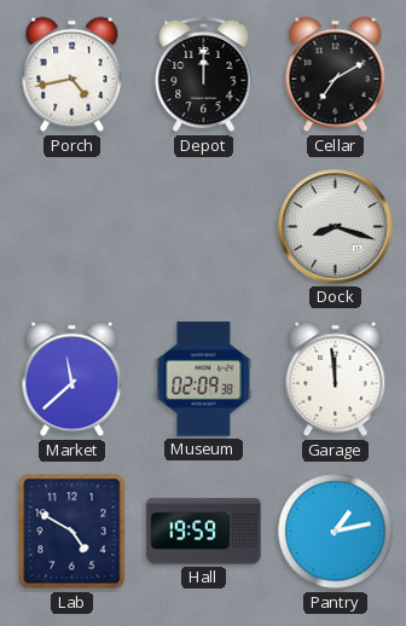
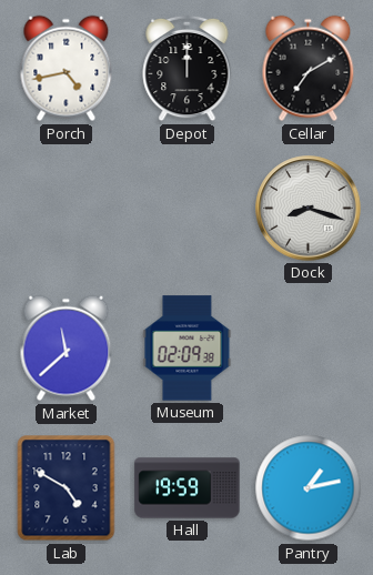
Garage: 11:59 -> none (336, 379)
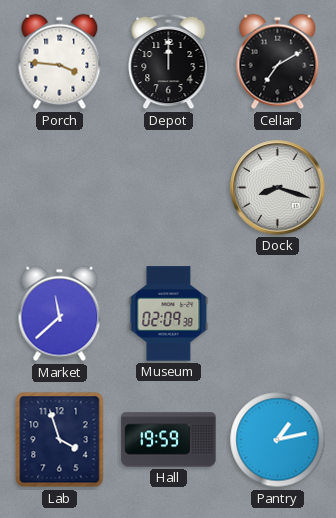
Porch: 4:43 -> 3:46 (60, 62)
Lab: 4:50 -> 3:57 (60, 440)
